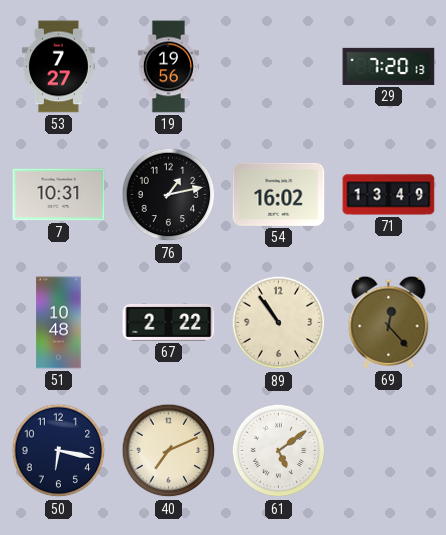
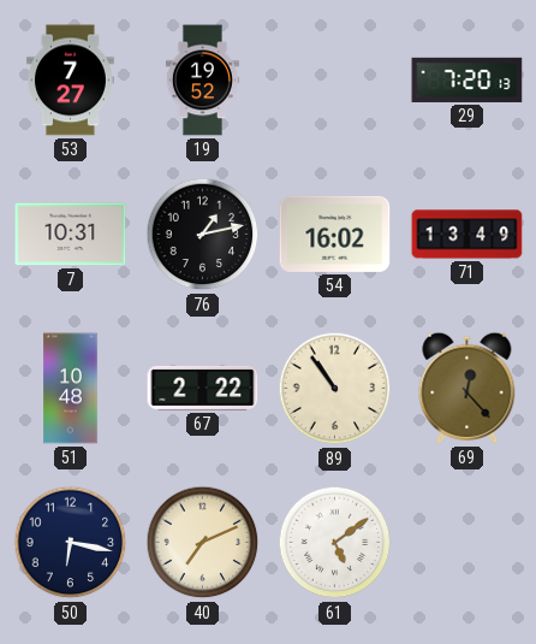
19: 19:56 -> 19:52 (202, 81)
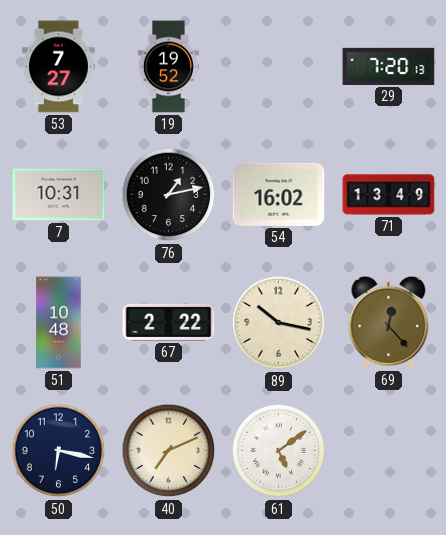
89: 10:54 -> 10:17 (279, 323)
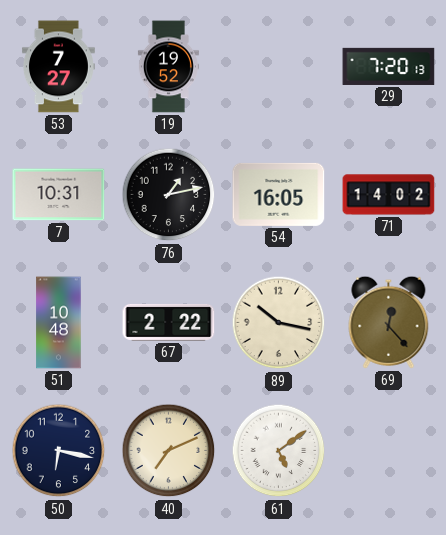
54: 16:02 -> 16:05 (279, 194)
71: 13:49 -> 14:02 (389, 195)
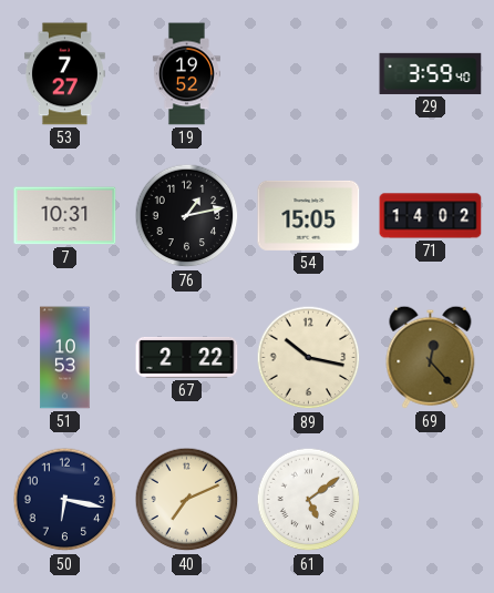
29: 7:20 -> 3:59 (431, 73)
54: 16:05 -> 15:05 (309, 215)
51: 10:48 -> 10:53 (65, 358)
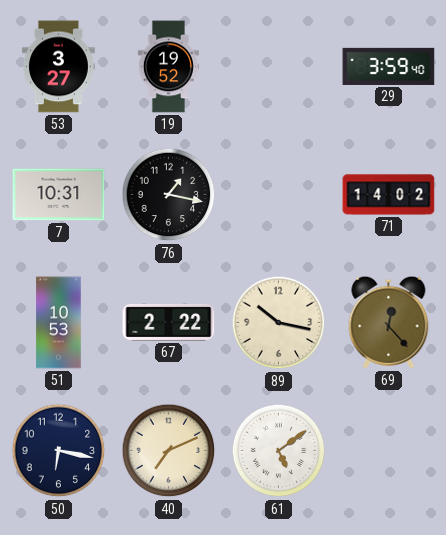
53: 7:27 -> 3:27 (58, 67)
76: 1:13 -> 1:17 (169, 195)
54: 15:05 -> none (309, 215)
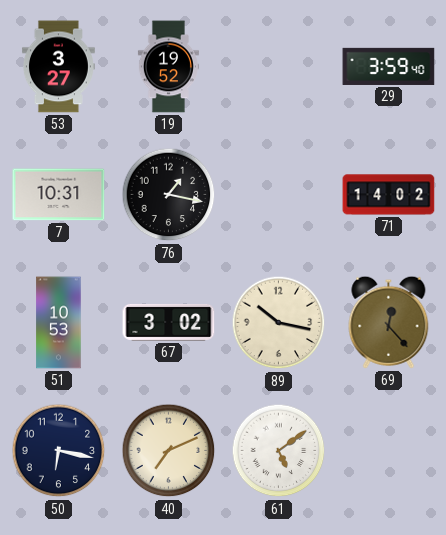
67: 2:22 -> 3:02 (169, 322)
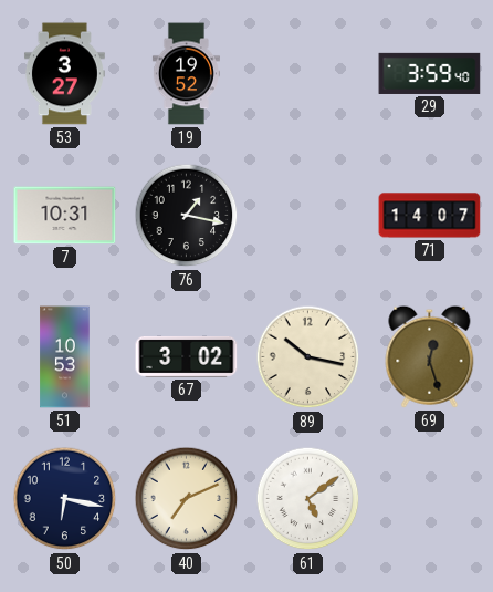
71: 14:02 -> 14:07 (430, 216)
69: 12:23 -> 12:27 (430, 356)
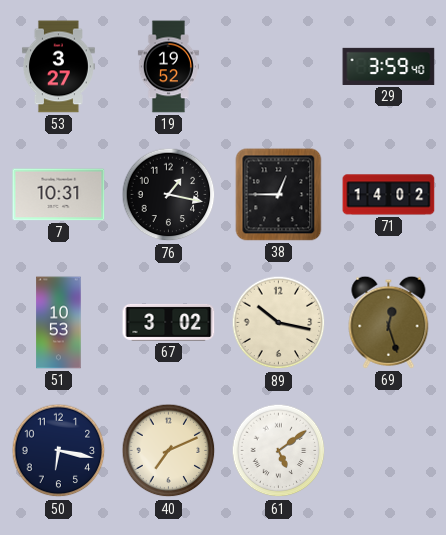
38: none -> 12:45 (279, 195)
71: 14:07 -> 14:02 (389, 195)
